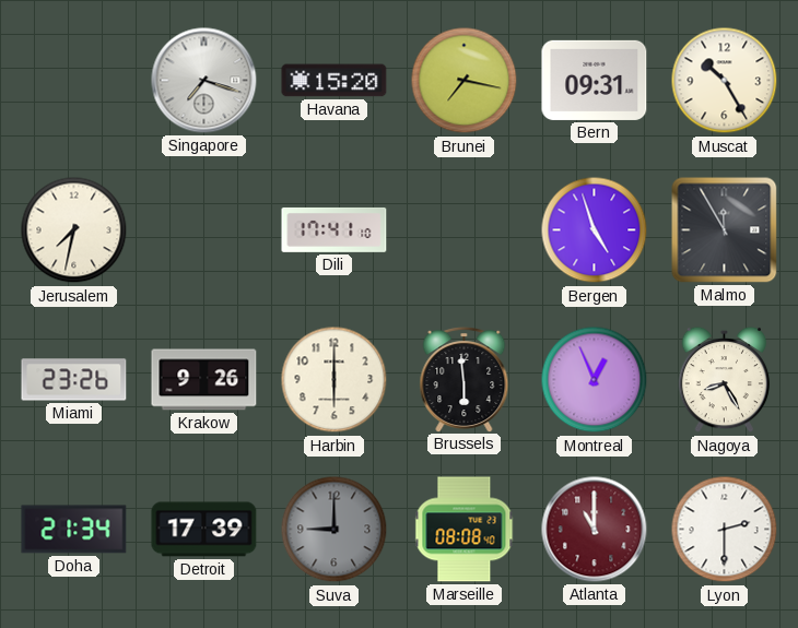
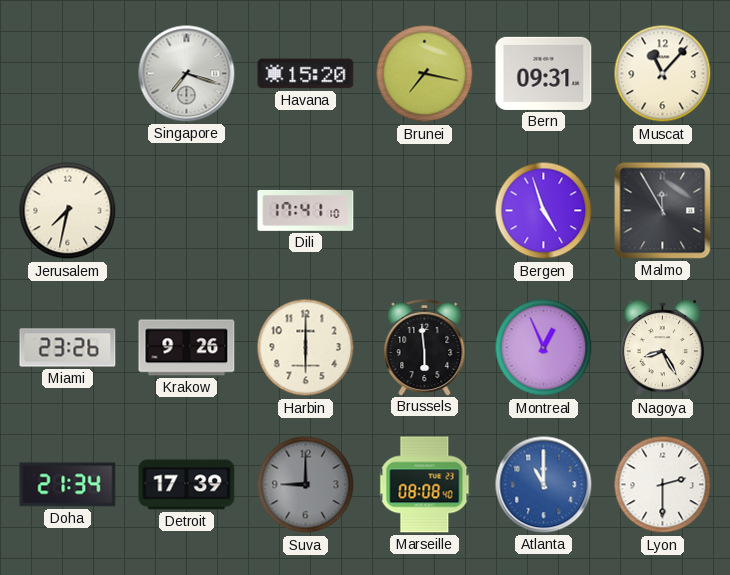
Muscat: 10:25 -> 11:07 (663, 74)
Atlanta dial: burgundy -> blue (544, 485)
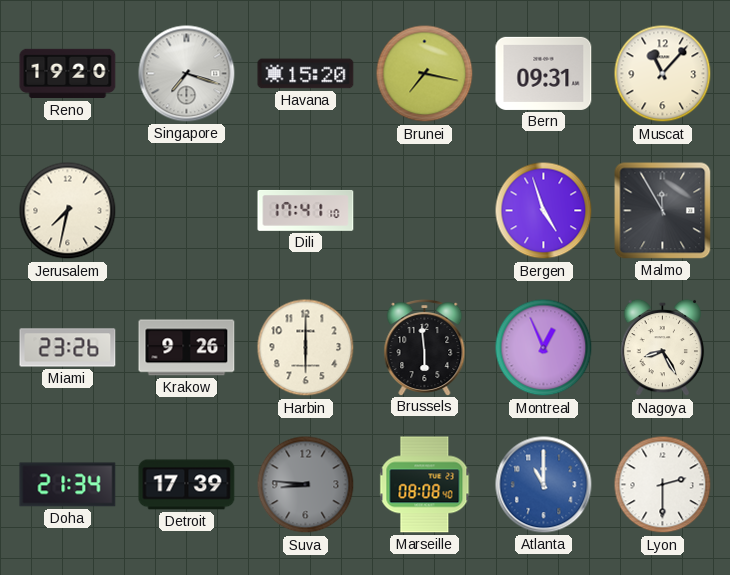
Reno: none -> 19:20 (68, 74)
Suva: 9:00 -> 8:46 (306, 485)
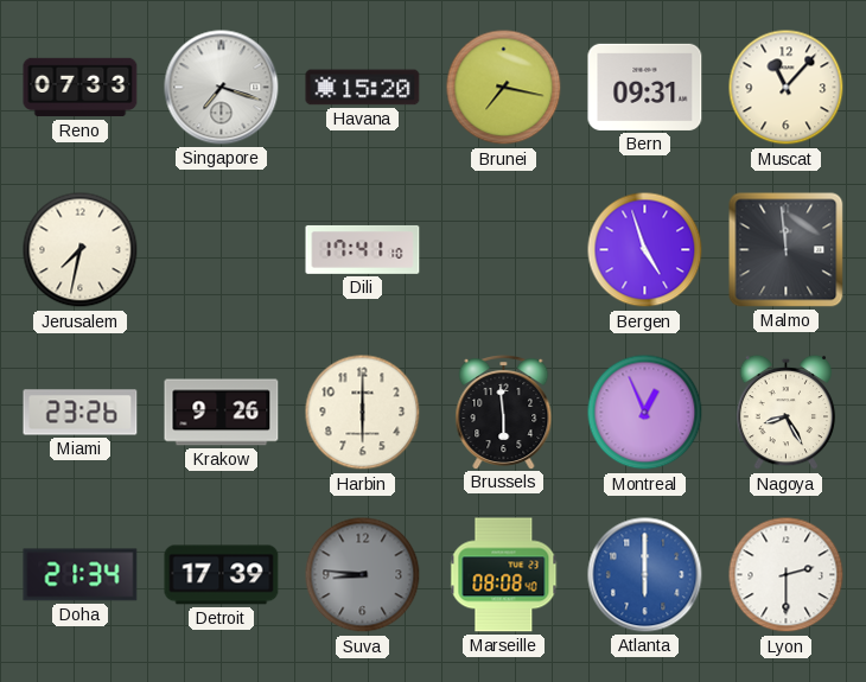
Reno: 19:20 -> 07:33 (81, 88)
Malmo: 11:55 -> 11:59 (787, 250)
Atlanta: 11:00 -> 6:00 (645, 575)
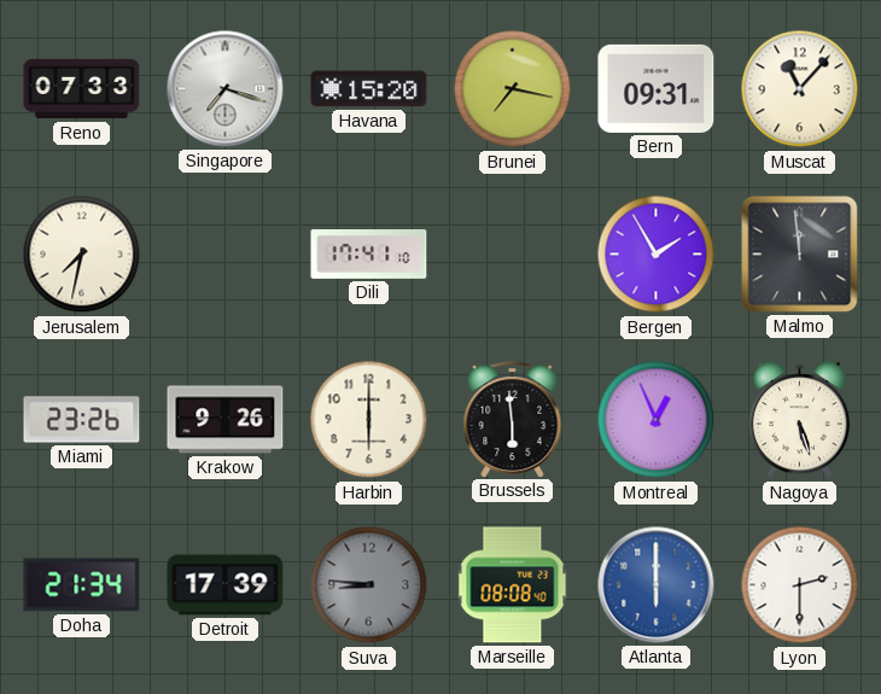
Bergen: 4:57 -> 1:55 (657, 255)
Nagoya: 8:25 -> 5:27 (800, 420)
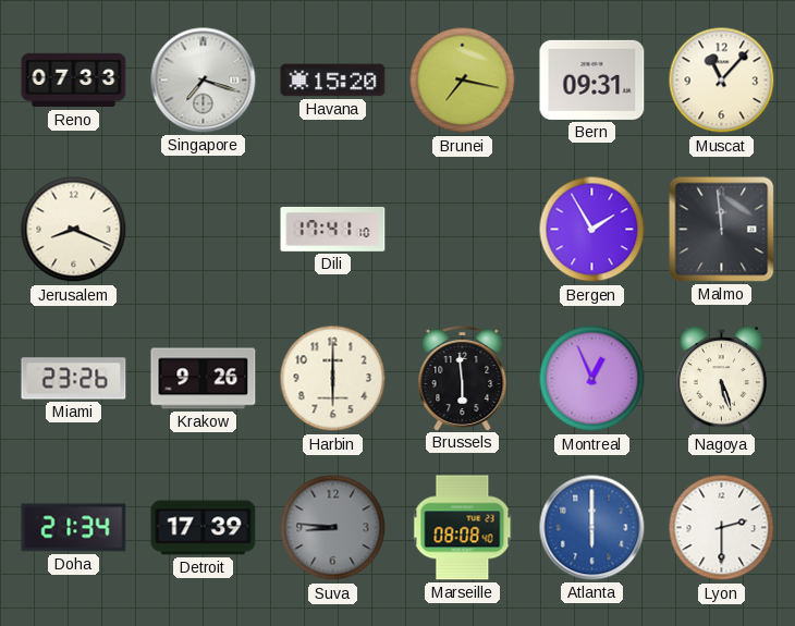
Jerusalem: 7:32 -> 8:19 (74, 230)
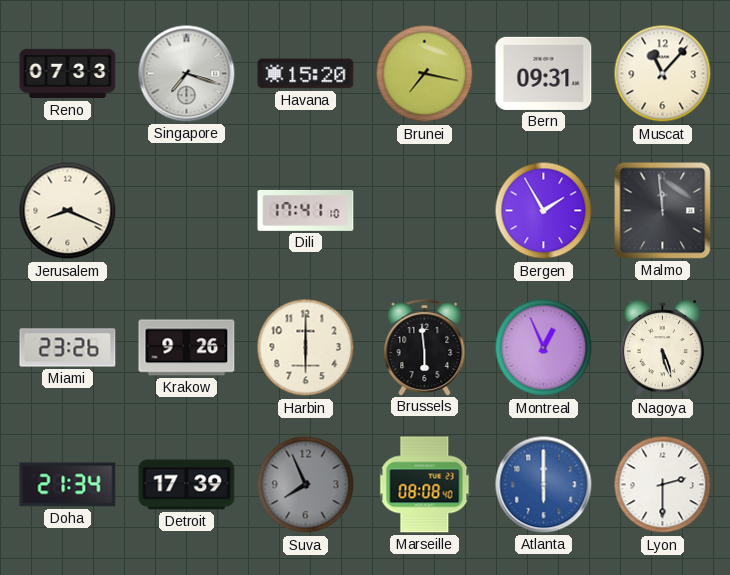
Suva: 8:46 -> 7:56 (306, 485)
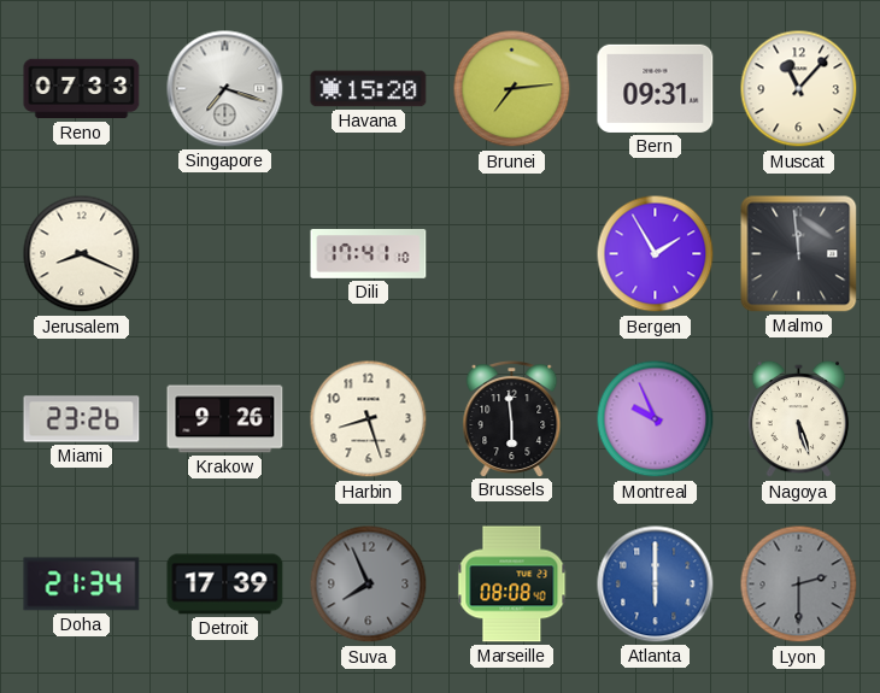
Brunei: 7:17 -> 7:14 (512, 89)
Harbin: 6:00 -> 8:27 (369, 419)
Montreal: 12:56 -> 9:56 (656, 419)
Lyon dial: white -> grey (799, 585)
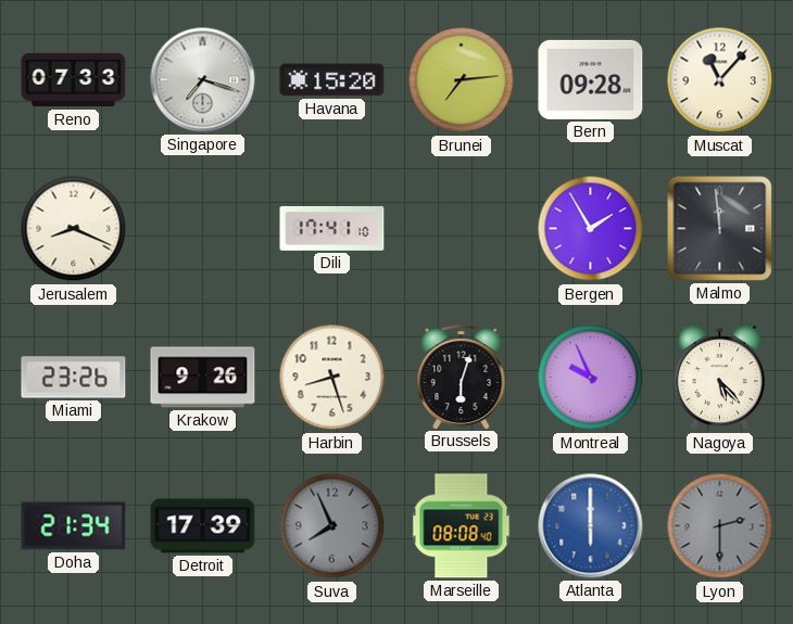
Bern: 09:31 -> 09:28 (591, 79)
Brussels: 5:59 -> 6:03 (462, 378)
Nagoya: 5:27 -> 5:23 (720, 378)
